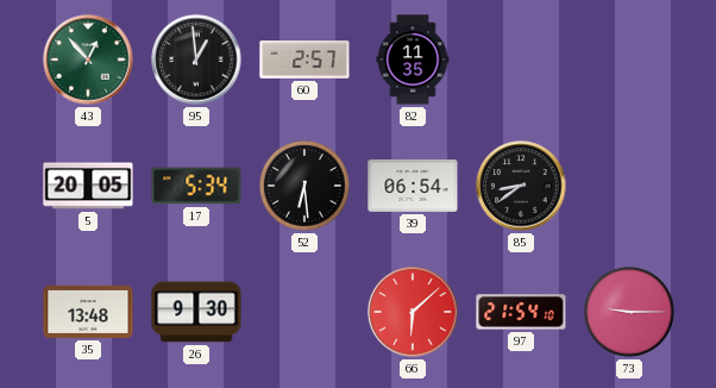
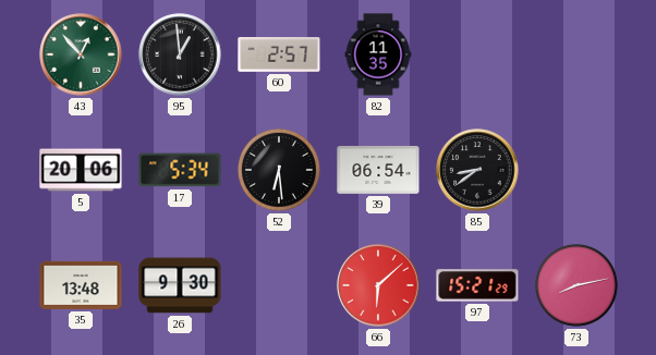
5: 20:05 -> 20:06 (81, 170)
97: 21:54 -> 15:21 (477, 285)
73: 9:15 -> 8:13 (578, 286)
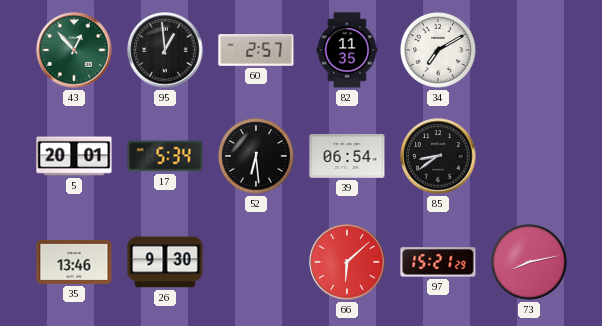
34: none -> 7:10 (439, 51)
5: 20:06 -> 20:01 (74, 156)
35: 13:48 -> 13:46 (74, 262)
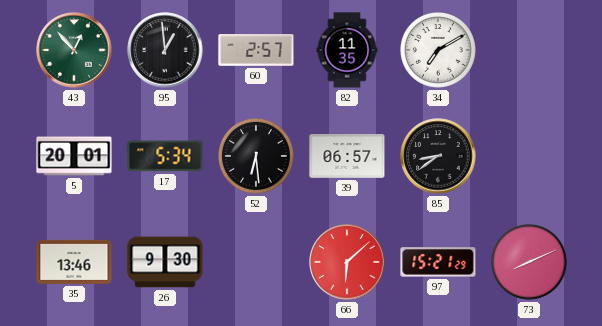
39: 06:54 -> 06:57 (347, 157)
73: 8:13 -> 8:11 (530, 263)
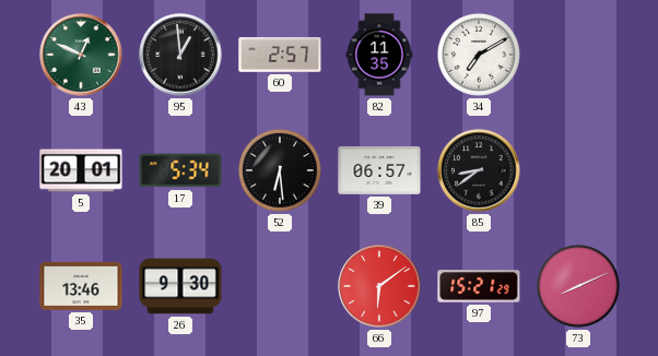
43: 12:53 -> 12:49 (81, 55)
66: 6:08 -> 6:09 (379, 286)
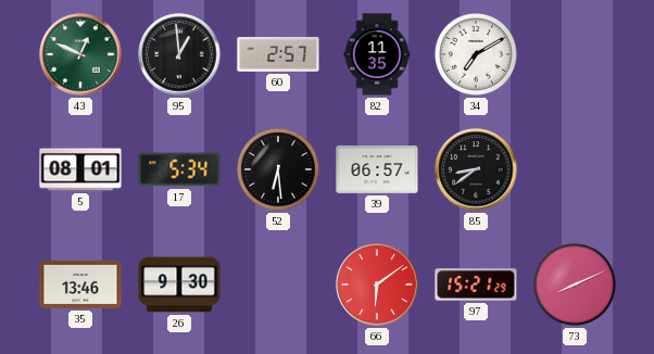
5: 20:01 -> 08:01 (80, 169)
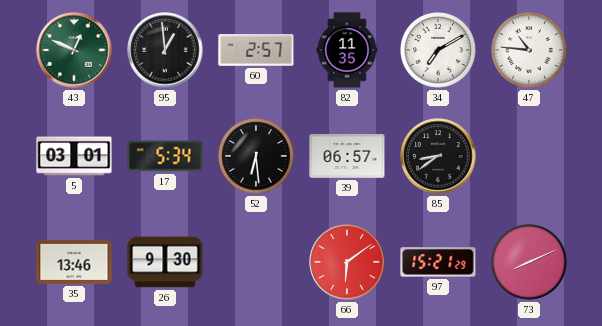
47: none -> 10:46 (530, 51)
5: 08:01 -> 03:01 (74, 156)
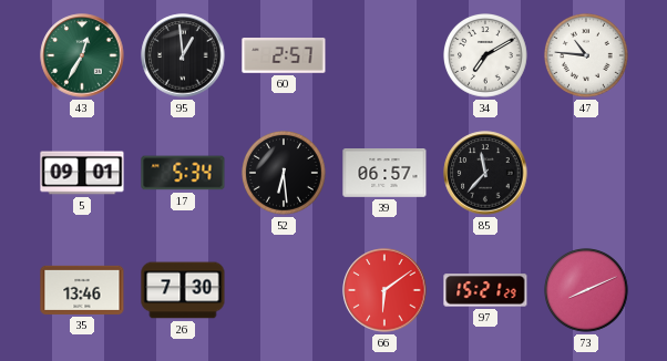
43: 12:49 -> 12:35 (82, 55)
82: 11:35 -> none (347, 50)
5: 03:01 -> 09:01 (82, 173)
85: 8:39 -> 11:37 (485, 173)
26: 9:30 -> 7:30 (183, 290)
